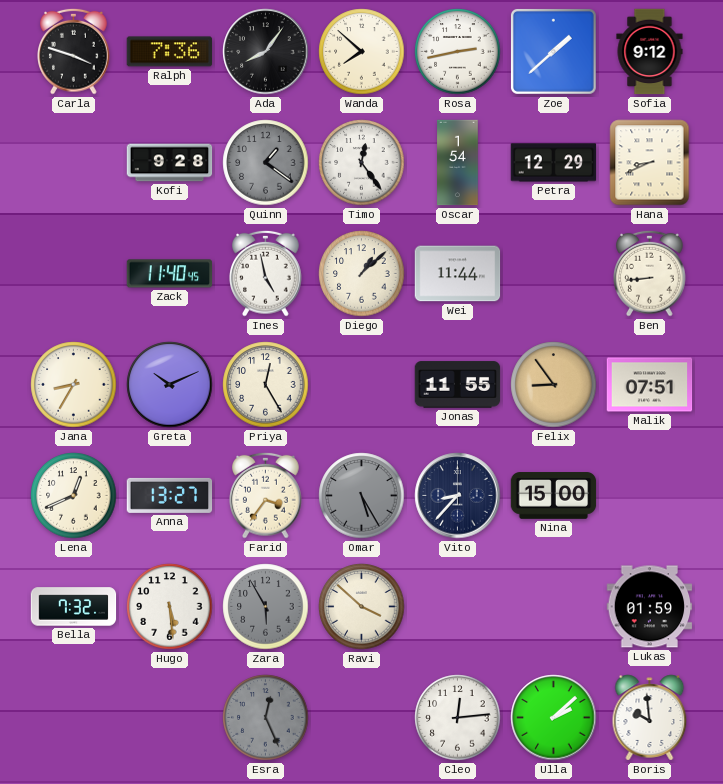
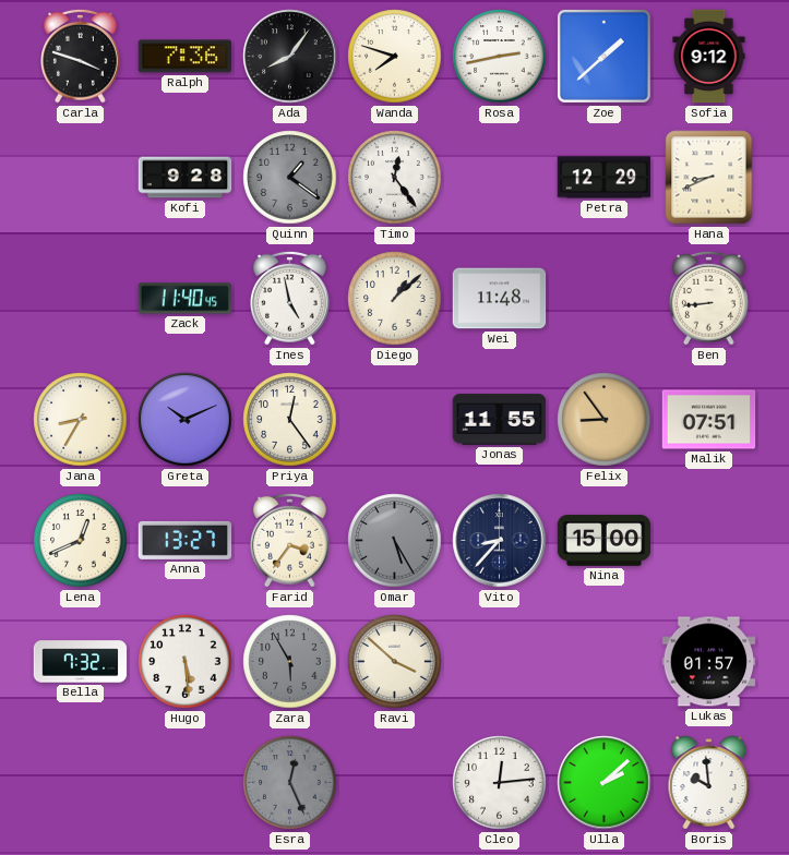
Wanda: 7:52 -> 7:48 (395, 57)
Oscar: 1:54 -> none (458, 163)
Wei: 11:44 -> 11:48 (500, 299)
Priya: 12:25 -> 12:24 (290, 420)
Lukas: 01:59 -> 01:57 (709, 662)
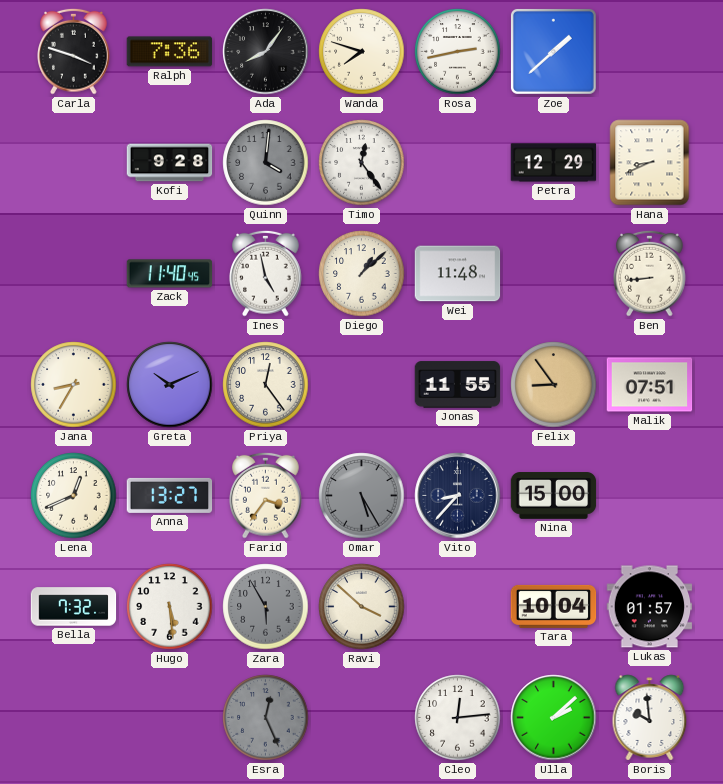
Sofia: 9:12 -> none (709, 57)
Quinn: 1:21 -> 4:01 (266, 163)
Tara: none -> 10:04 (554, 606)
